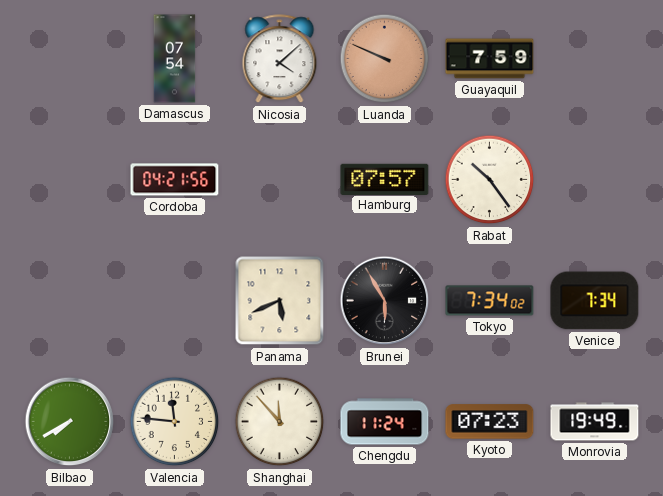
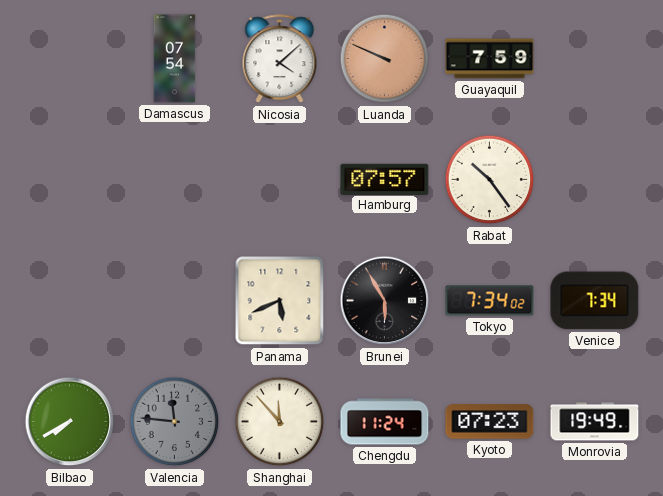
Cordoba: 04:21 -> none (175, 180)
Valencia dial: cream -> grey (175, 422)
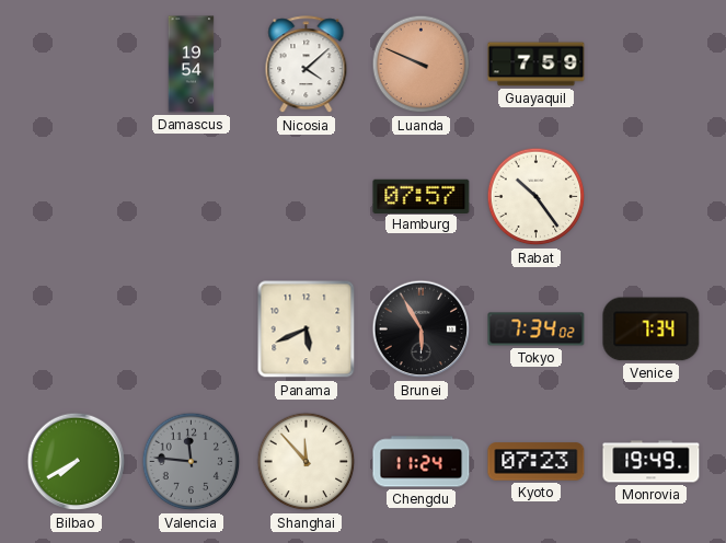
Damascus: 07:54 -> 19:54 (192, 65)
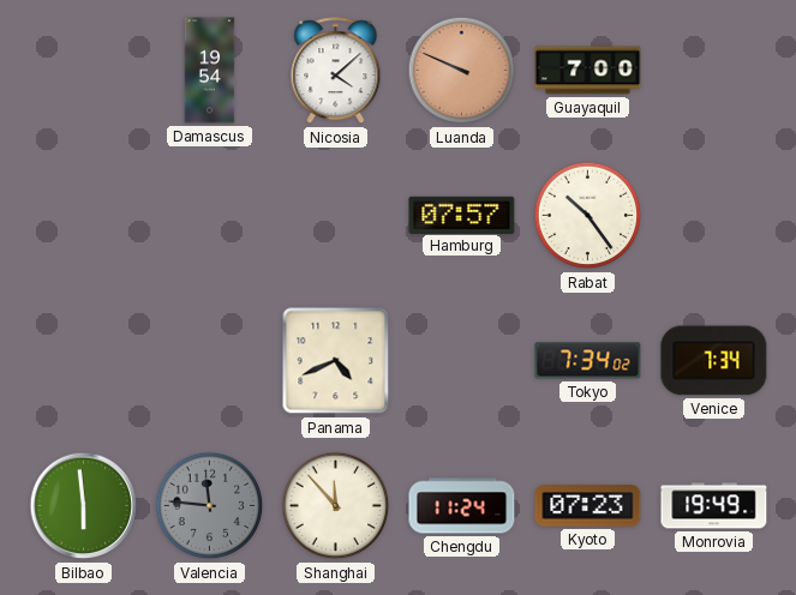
Guayaquil: 7:59 -> 7:00 (588, 71)
Panama: 5:41 -> 4:41 (336, 361)
Brunei: 5:55 -> none (422, 330)
Bilbao: 7:40 -> 5:59 (84, 506)
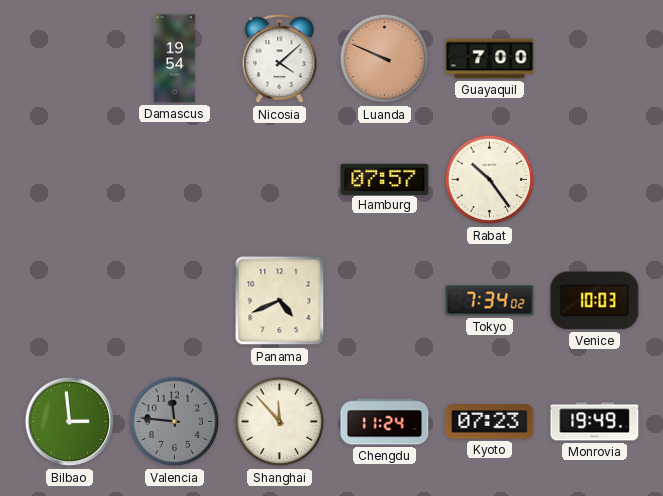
Venice: 7:34 -> 10:03 (595, 301)
Bilbao: 5:59 -> 2:59 (70, 422)
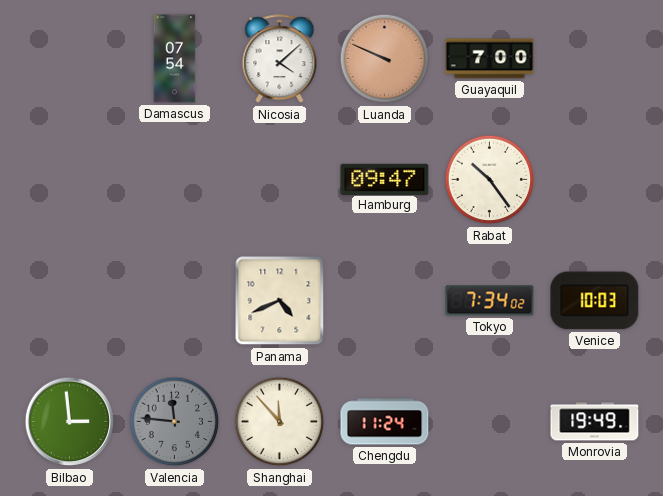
Damascus: 19:54 -> 07:54 (175, 59)
Hamburg: 07:57 -> 09:47 (385, 179)
Kyoto: 07:23 -> none (490, 422)
